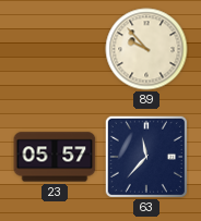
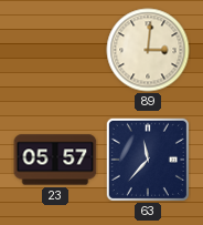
89: 9:53 -> 3:01 (148, 50)
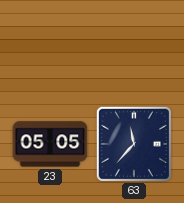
89: 3:01 -> none (148, 50)
23: 05:57 -> 05:05 (50, 144)
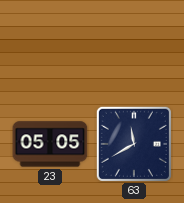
63: 11:37 -> 11:40 (134, 144)
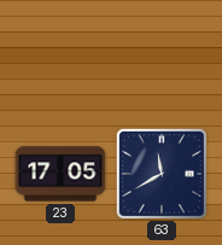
23: 05:05 -> 17:05 (60, 174)
